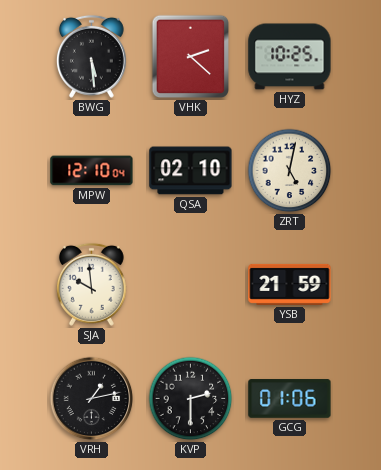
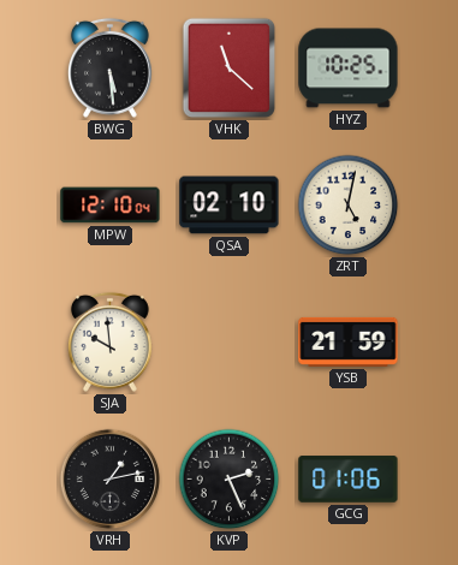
VHK: 2:22 -> 11:22 (230, 69)
KVP: 2:30 -> 2:26 (230, 480)
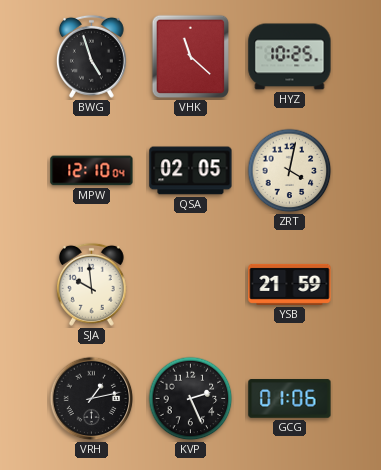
BWG: 5:29 -> 4:57 (91, 56)
QSA: 02:10 -> 02:05 (191, 171)
ZRT: 5:02 -> 4:02 (290, 171)
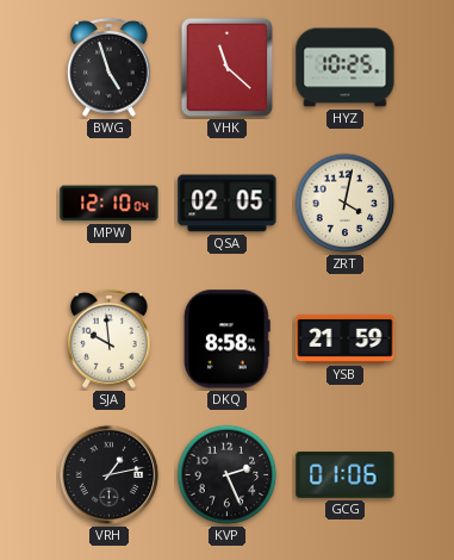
DKQ: none -> 8:58 (226, 340)
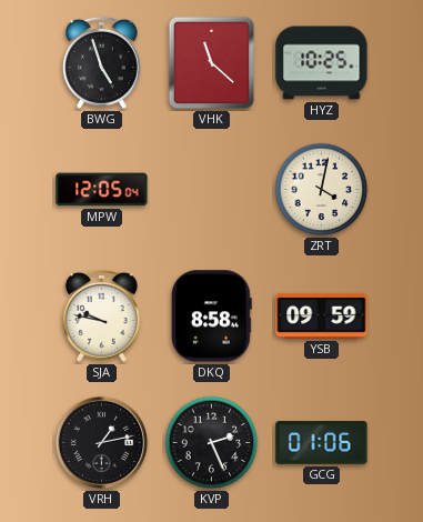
MPW: 12:10 -> 12:05 (102, 190)
QSA: 02:05 -> none (228, 204)
SJA: 9:59 -> 9:47 (101, 315)
YSB: 21:59 -> 09:59 (322, 315)
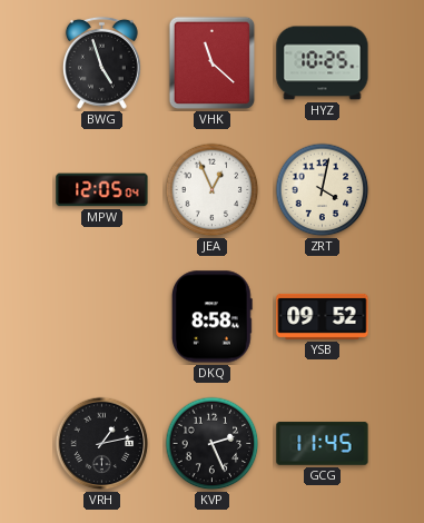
JEA: none -> 12:56 (213, 190)
SJA: 9:47 -> none (101, 315)
YSB: 09:59 -> 09:52 (323, 316)
GCG: 01:06 -> 11:45 (323, 444)
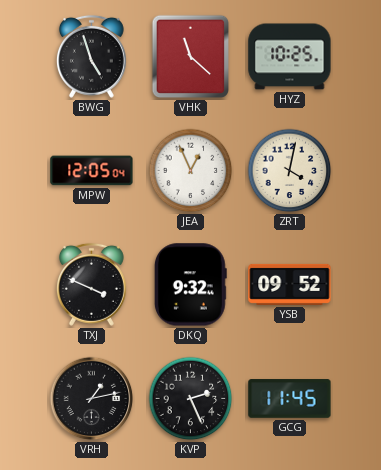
TXJ: none -> 3:49 (91, 284)
DKQ: 8:58 -> 9:32 (190, 285)
